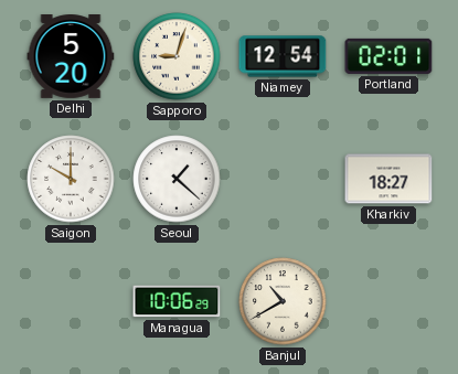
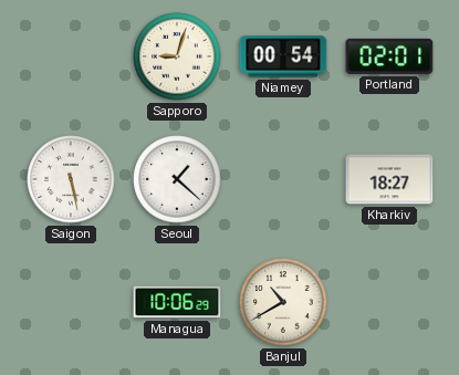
Delhi: 5:20 -> none (71, 57)
Niamey: 12:54 -> 00:54 (283, 56)
Saigon: 10:00 -> 5:28 (71, 179)
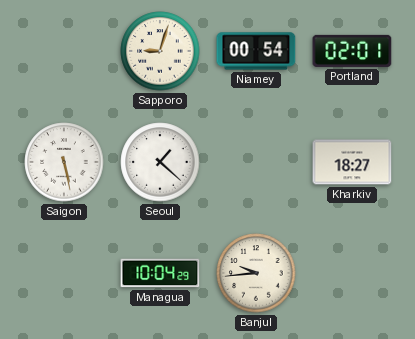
Managua: 10:06 -> 10:04 (160, 273)
Banjul: 10:40 -> 9:44 (256, 273)
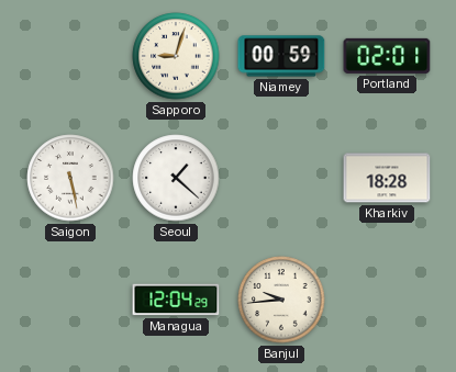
Niamey: 00:54 -> 00:59 (281, 56)
Kharkiv: 18:27 -> 18:28 (387, 178)
Managua: 10:04 -> 12:04 (176, 300)
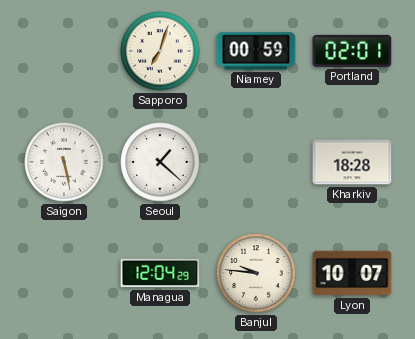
Sapporo: 9:03 -> 7:03 (160, 51)
Banjul: 9:44 -> 9:46 (256, 273)
Lyon: none -> 10:07 (352, 273)
